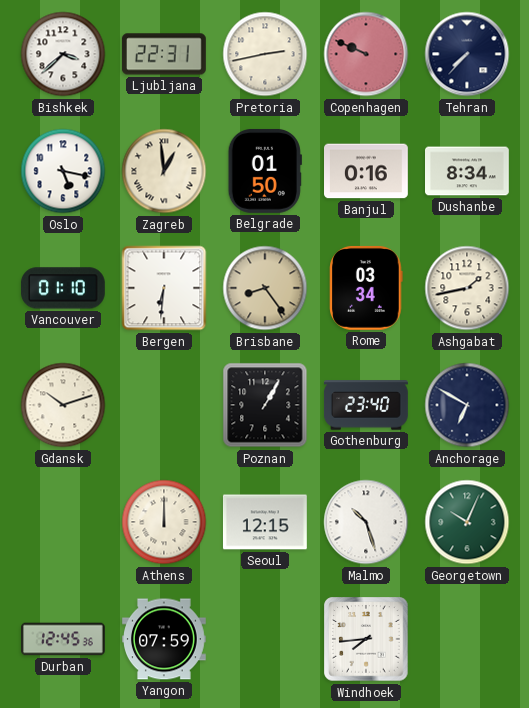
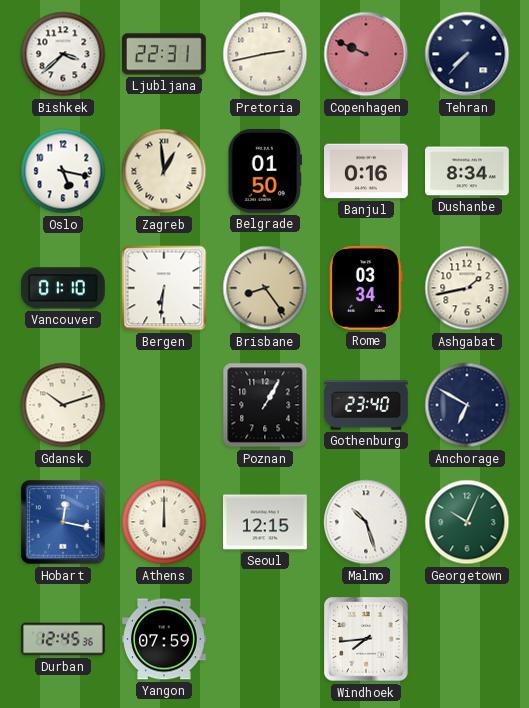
Hobart: none -> 12:17 (63, 522)
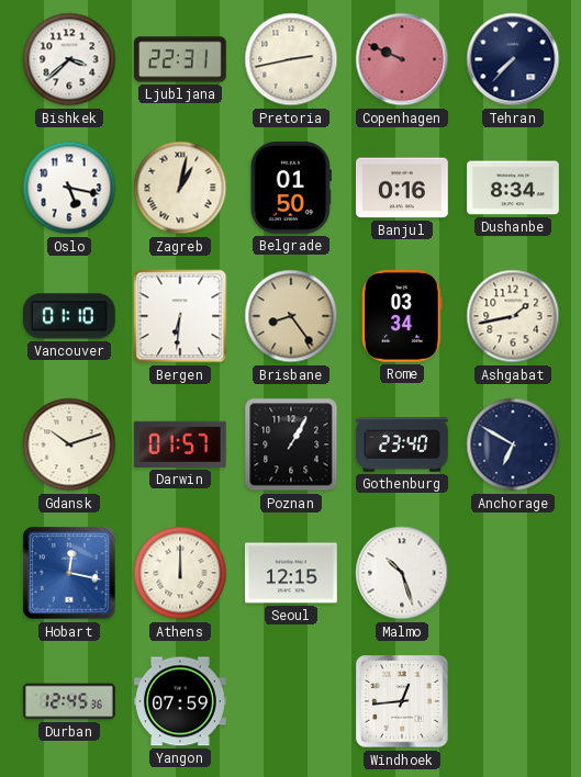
Zagreb: 12:59 -> 1:02 (180, 188)
Darwin: none -> 01:57 (180, 444)
Georgetown: 10:04 -> none (467, 522)
Windhoek: 7:44 -> 12:44 (402, 701)
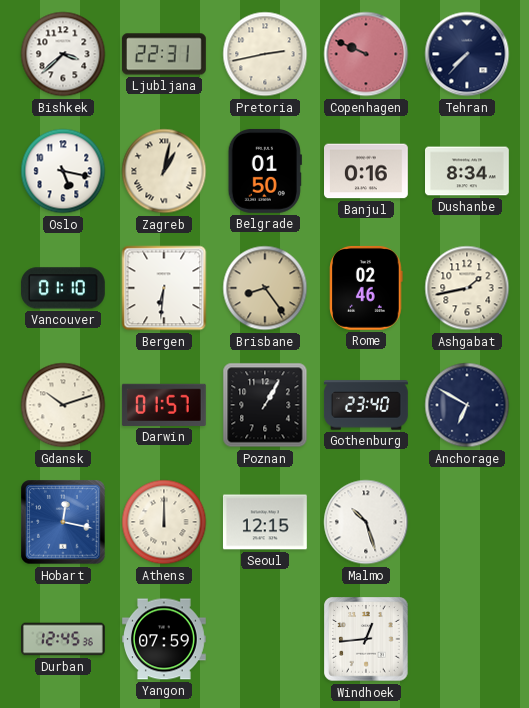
Rome: 03:34 -> 02:46 (366, 288)
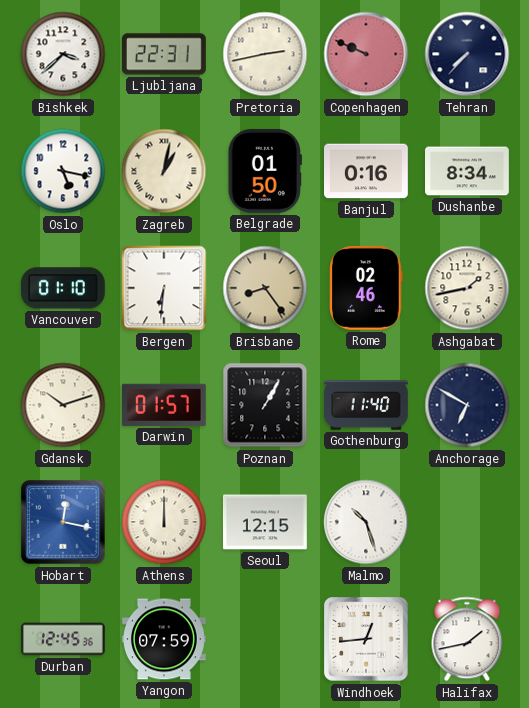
Gothenburg: 23:40 -> 11:40 (367, 405)
Halifax: none -> 1:43 (467, 639)
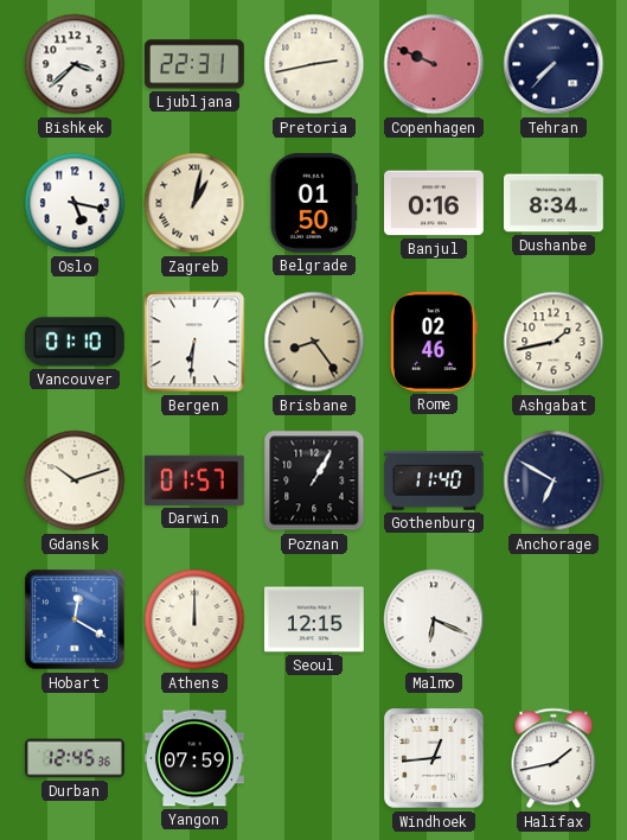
Hobart: 12:17 -> 12:20 (75, 619)
Malmo: 10:27 -> 6:19 (434, 619)
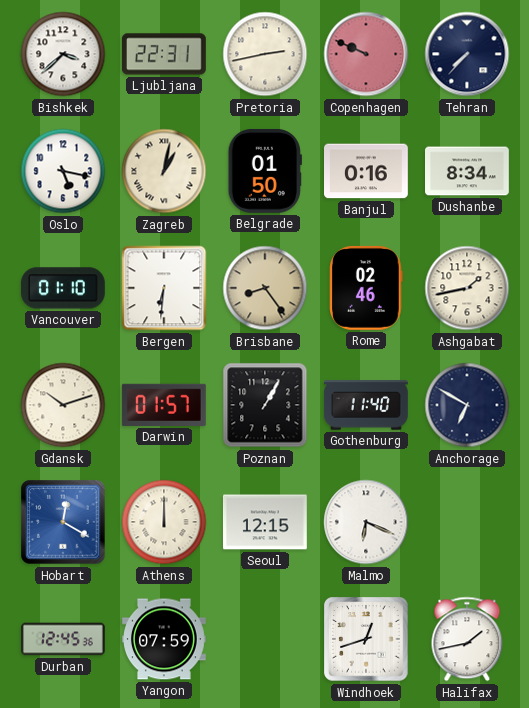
Windhoek: 12:44 -> 12:42 (366, 639)
